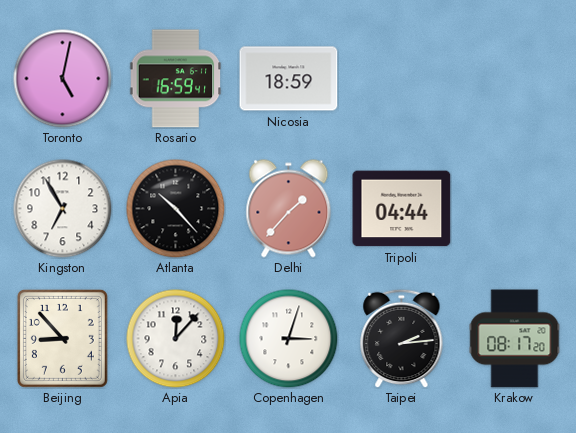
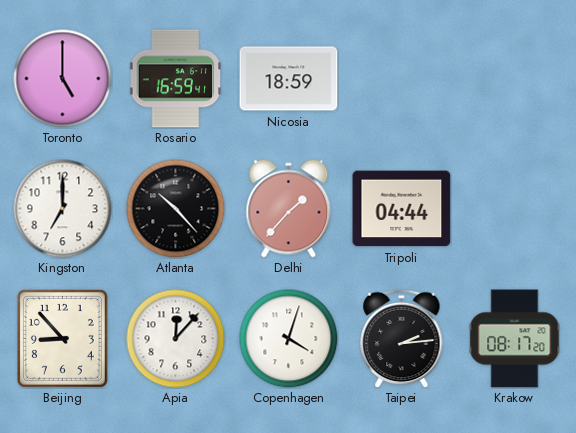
Toronto: 5:02 -> 5:00 (63, 79)
Kingston: 6:55 -> 7:00 (63, 209)
Copenhagen: 3:03 -> 4:03 (289, 339)
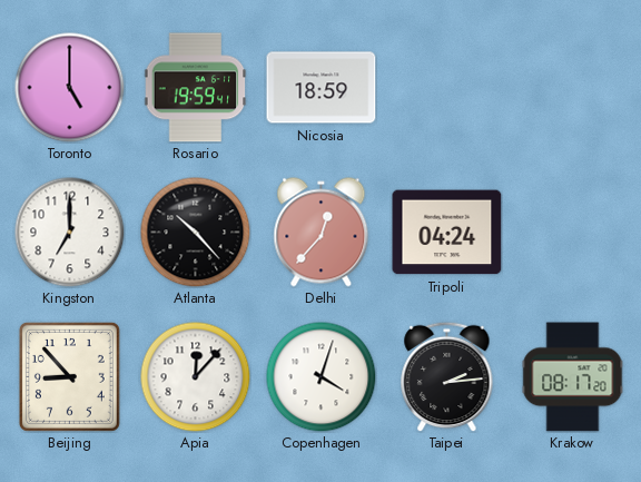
Rosario: 16:59 -> 19:59 (196, 88)
Delhi: 1:37 -> 12:37 (322, 233)
Tripoli: 04:44 -> 04:24 (447, 233)
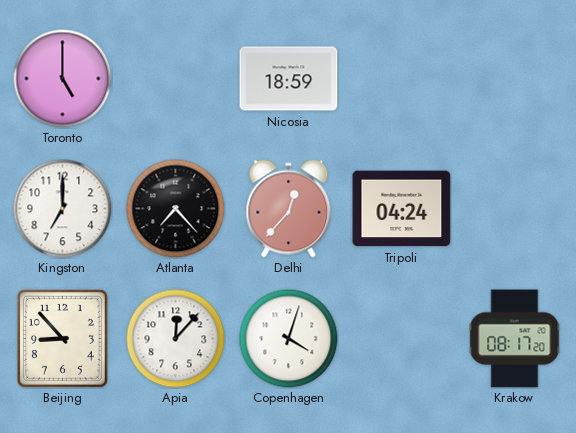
Rosario: 19:59 -> none (196, 88)
Atlanta: 10:23 -> 7:23 (176, 209)
Taipei: 2:14 -> none (447, 376)
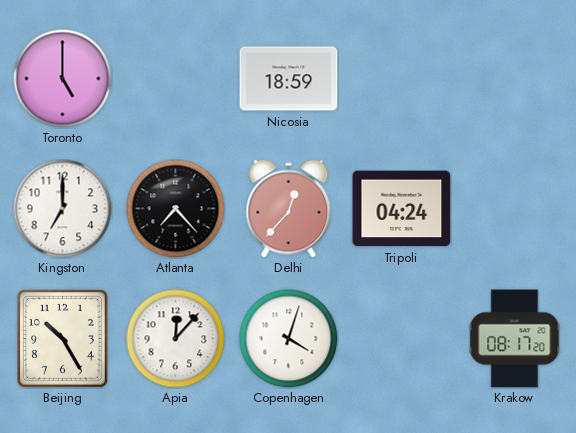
Beijing: 8:53 -> 10:25 (62, 338)
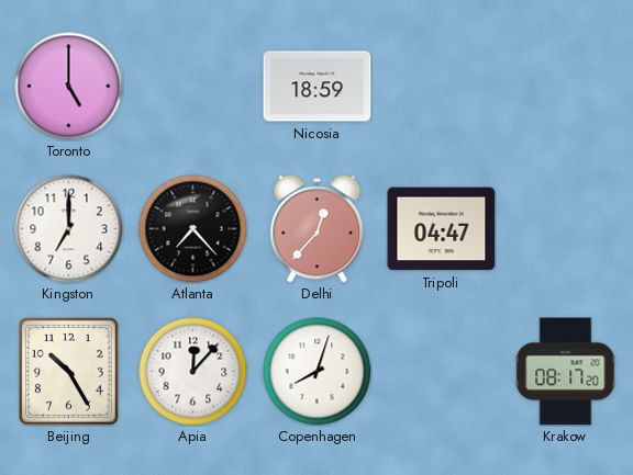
Tripoli: 04:24 -> 04:47 (442, 229)
Copenhagen: 4:03 -> 8:03 (318, 372)
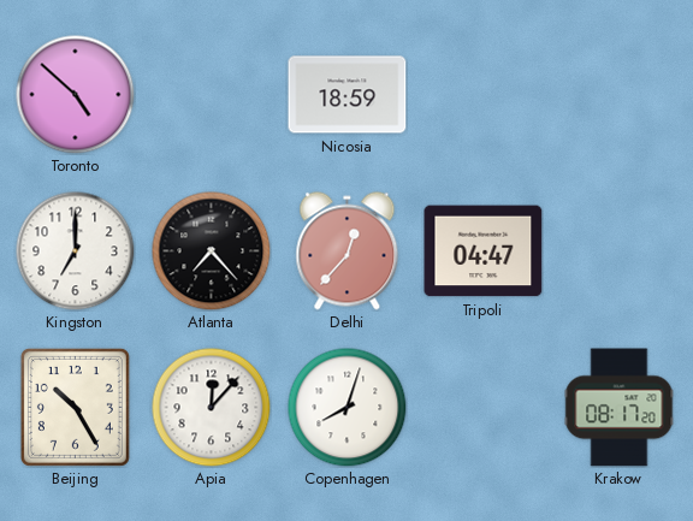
Toronto: 5:00 -> 4:52 (76, 95)
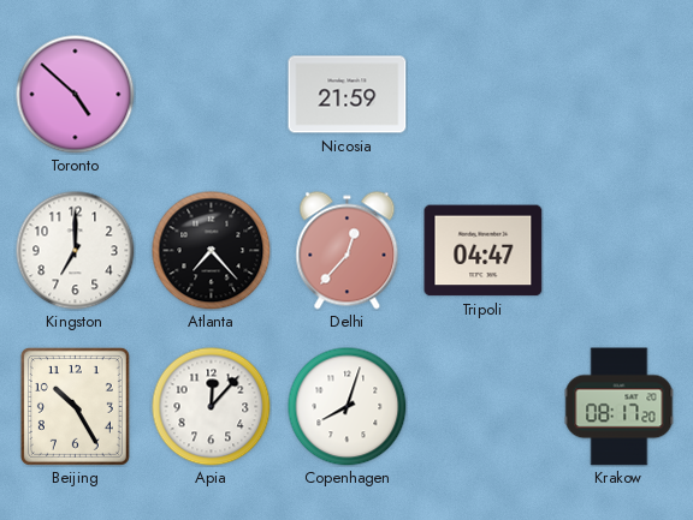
Nicosia: 18:59 -> 21:59 (348, 95)
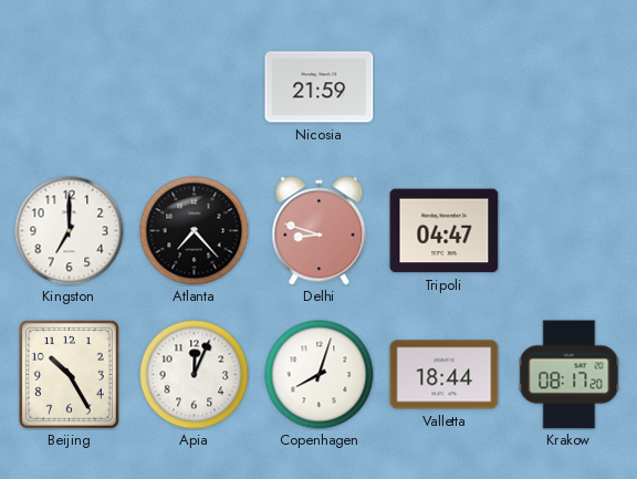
Toronto: 4:52 -> none (76, 95)
Delhi: 12:37 -> 8:48 (320, 231)
Apia: 12:07 -> 12:04 (195, 375)
Valletta: none -> 18:44 (445, 375)
